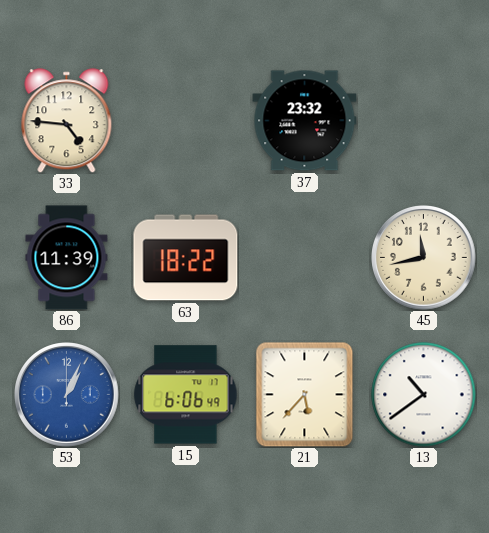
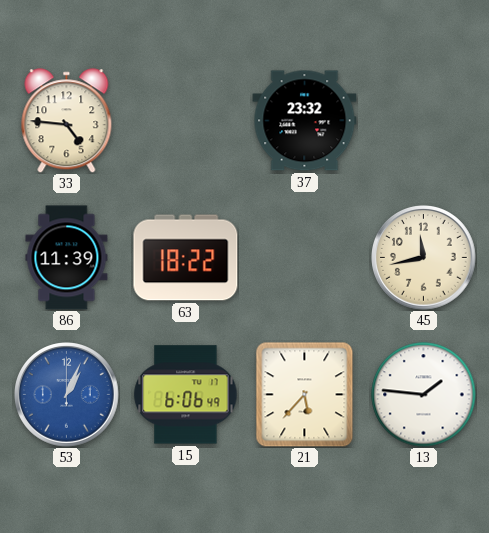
13: 10:39 -> 1:46 (424, 395)
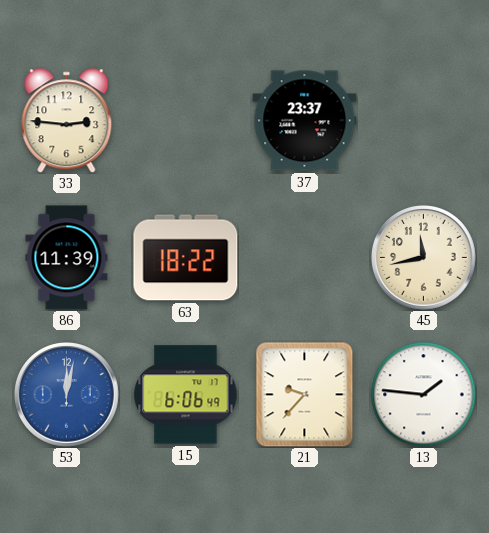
33: 4:46 -> 2:46 (67, 121)
37: 23:32 -> 23:37 (305, 121)
53: 1:04 -> 12:02 (67, 395)
21: 5:37 -> 9:37 (305, 395)
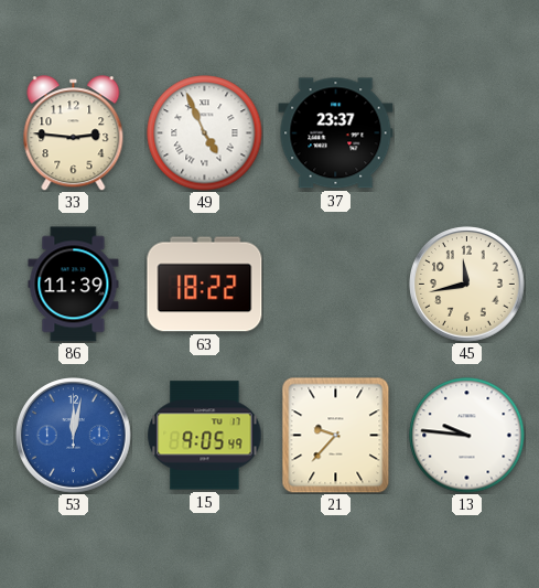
49: none -> 4:56 (205, 133)
15: 6:06 -> 9:05 (205, 436)
13: 1:46 -> 9:46 (467, 436)
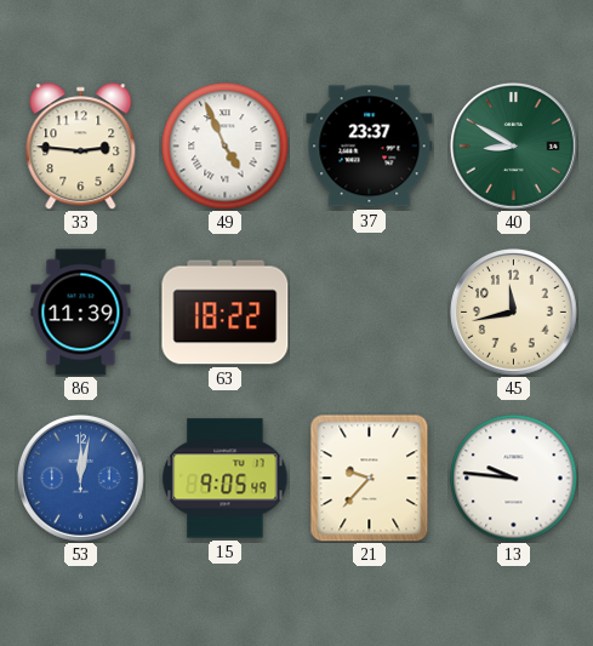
40: none -> 8:50 (514, 147)
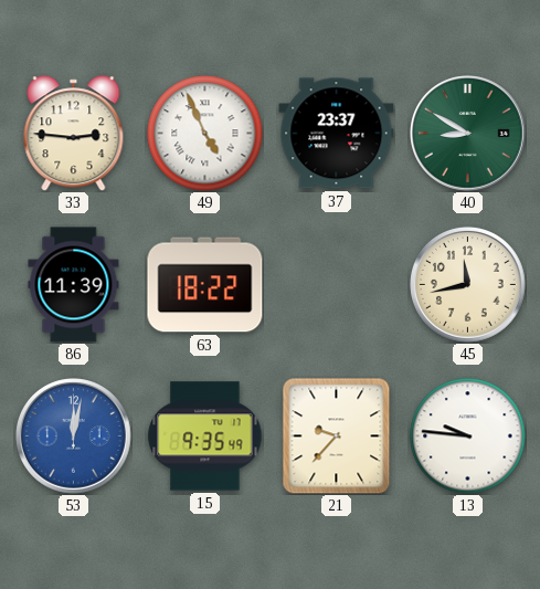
15: 9:05 -> 9:35 (205, 437)
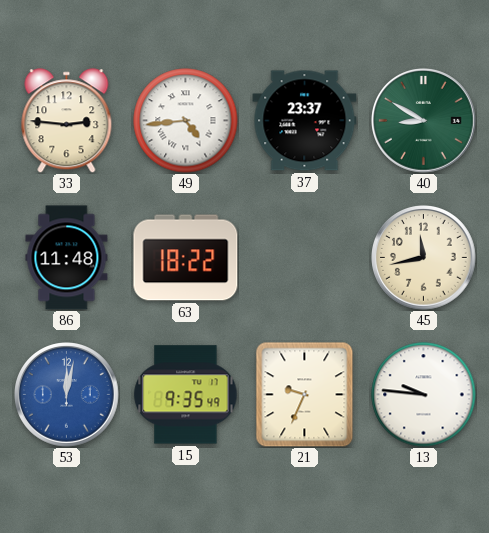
49: 4:56 -> 4:44 (186, 121)
86: 11:39 -> 11:48 (67, 258)
21: 9:37 -> 9:34 (305, 395)
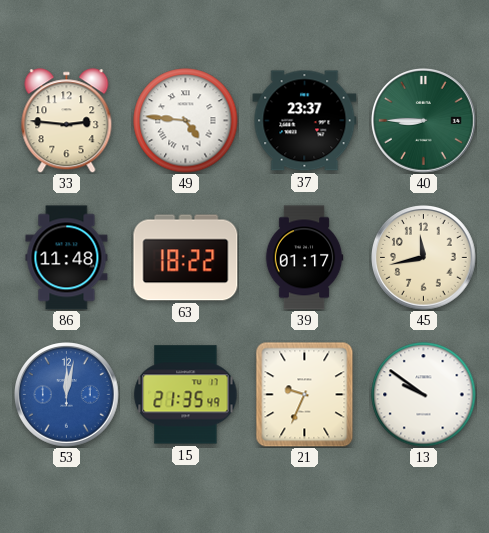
49: 4:44 -> 4:46 (186, 121)
40: 8:50 -> 8:45 (424, 121)
39: none -> 01:17 (304, 258)
15: 9:35 -> 21:35 (186, 395)
13: 9:46 -> 9:51 (424, 395)
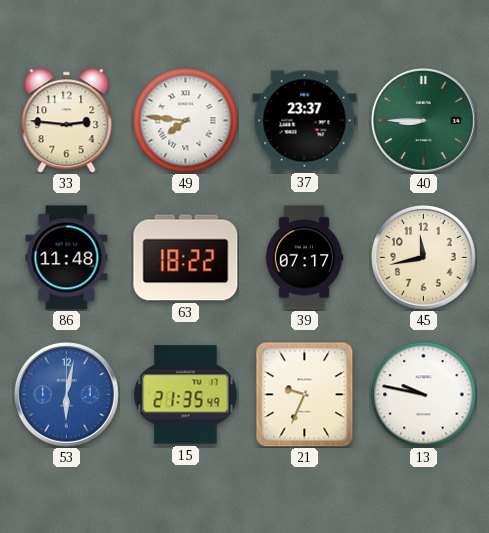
49: 4:46 -> 7:46 (186, 121)
39: 01:17 -> 07:17 (304, 258)
53: 12:02 -> 6:02 (67, 395)
13: 9:51 -> 9:47 (424, 395)
